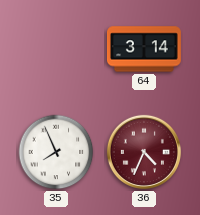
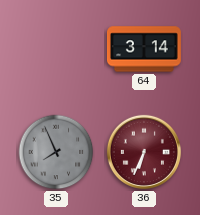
35 dial: white -> grey (56, 152)
36: 4:34 -> 6:34 (144, 152)
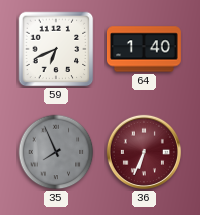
59: none -> 6:41 (56, 49)
64: 3:14 -> 1:40 (145, 49)
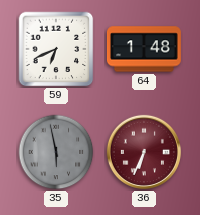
64: 1:40 -> 1:48 (145, 49)
35: 7:56 -> 5:58 (56, 152)
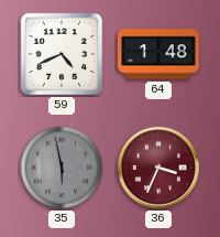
59: 6:41 -> 4:41 (62, 54)
36: 6:34 -> 3:34 (158, 168)
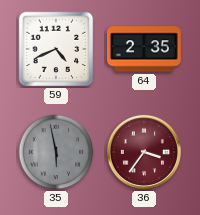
64: 1:48 -> 2:35 (145, 49)
36: 3:34 -> 3:36 (144, 152)
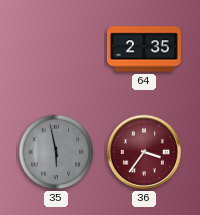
59: 4:41 -> none (56, 49)
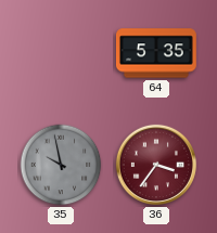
64: 2:35 -> 5:35 (157, 53)
35: 5:58 -> 9:58 (61, 165)
